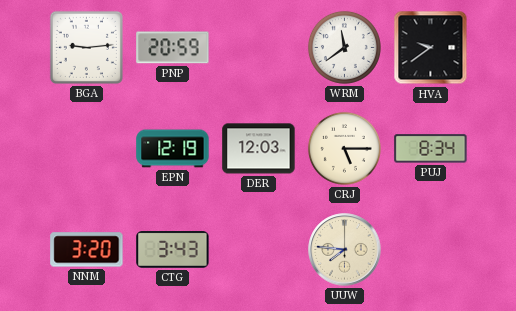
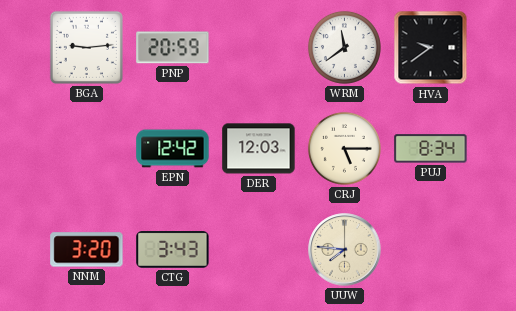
EPN: 12:19 -> 12:42 (173, 149)
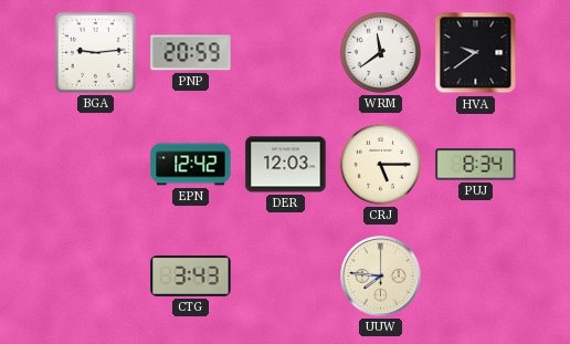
NNM: 3:20 -> none (87, 250)
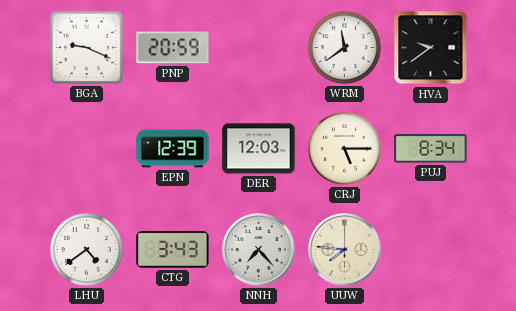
BGA: 9:14 -> 9:19 (86, 47)
EPN: 12:42 -> 12:39 (173, 149)
LHU: none -> 4:39 (86, 249)
NNH: none -> 7:23 (259, 250)
